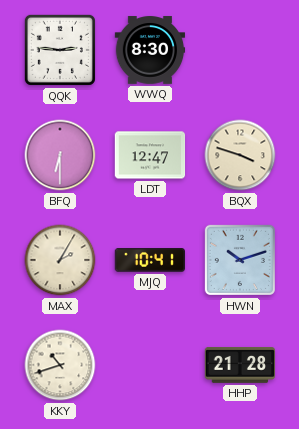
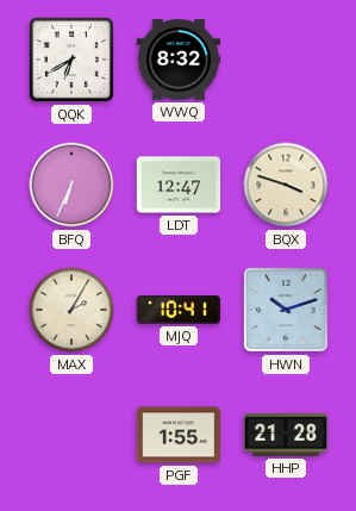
QQK: 2:46 -> 6:40 (71, 60)
WWQ: 8:30 -> 8:32 (179, 60)
BFQ: 6:30 -> 6:34 (71, 185)
KKY: 10:42 -> none (60, 365)
PGF: none -> 1:55 (179, 435)
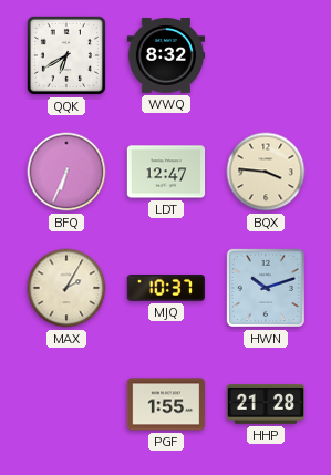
BQX: 3:48 -> 3:46 (266, 172)
MJQ: 10:41 -> 10:37 (165, 289)
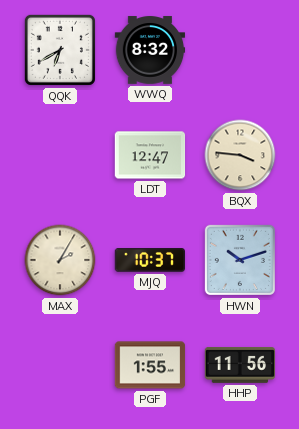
BFQ: 6:34 -> none (66, 172)
HHP: 21:28 -> 11:56 (240, 366)
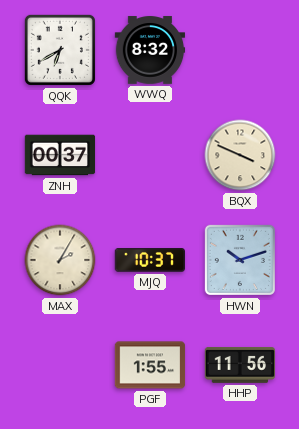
ZNH: none -> 00:37 (60, 155)
LDT: 12:47 -> none (150, 155)
BQX: 3:46 -> 3:49 (240, 155)
